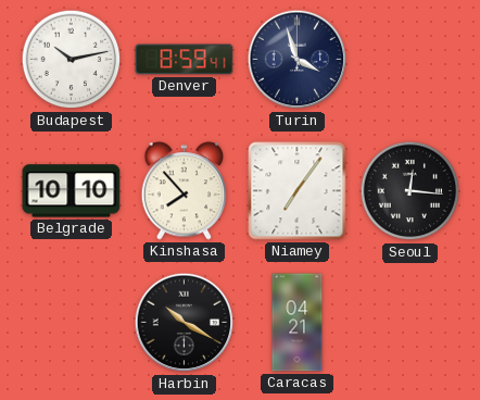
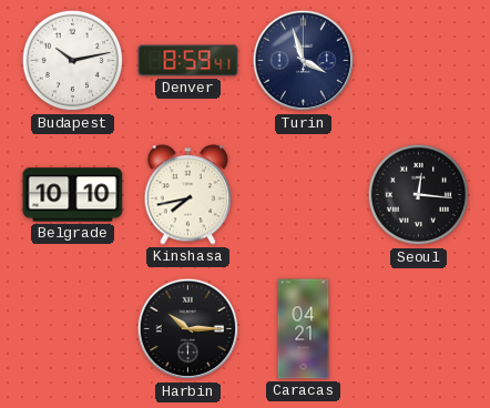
Kinshasa: 7:53 -> 7:43 (188, 195)
Niamey: 7:06 -> none (298, 191)
Harbin: 10:20 -> 10:15 (188, 329)
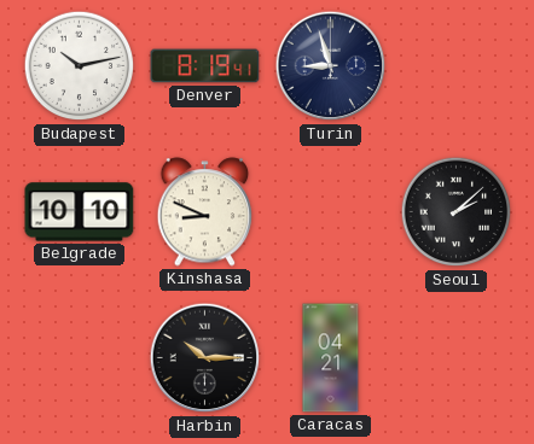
Denver: 8:59 -> 8:19 (205, 66)
Turin: 3:57 -> 8:57 (331, 66)
Kinshasa: 7:43 -> 8:49 (205, 212)
Seoul: 12:16 -> 2:08 (457, 212)
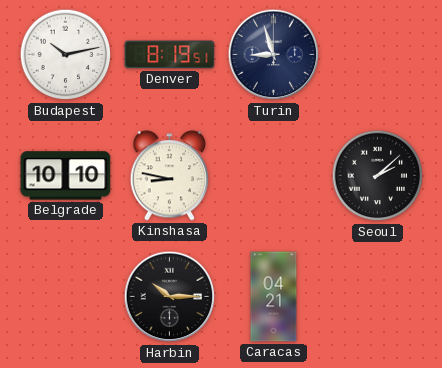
Denver: 8:19:41 -> 8:19:51 (170, 55)
Kinshasa: 8:49 -> 8:47 (170, 176)
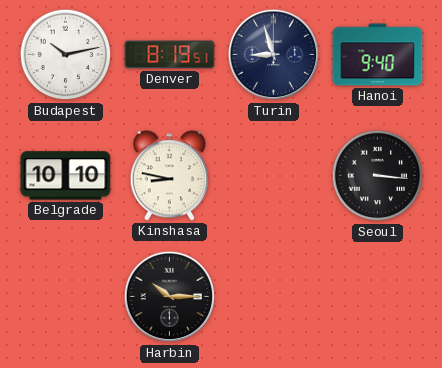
Hanoi: none -> 9:40 (378, 55)
Seoul: 2:08 -> 3:16 (378, 176)
Caracas: 04:21 -> none (274, 297)
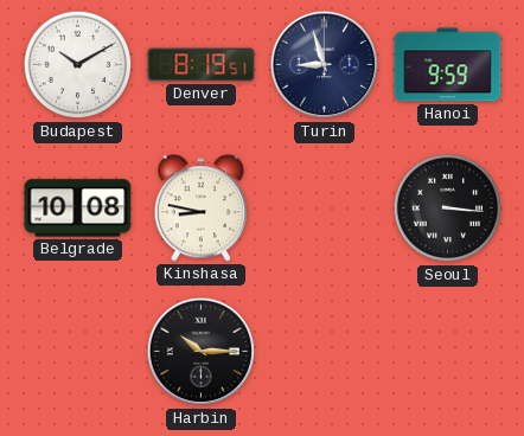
Budapest: 10:13 -> 10:10 (78, 65)
Hanoi: 9:40 -> 9:59 (448, 65)
Belgrade: 10:10 -> 10:08 (78, 209)
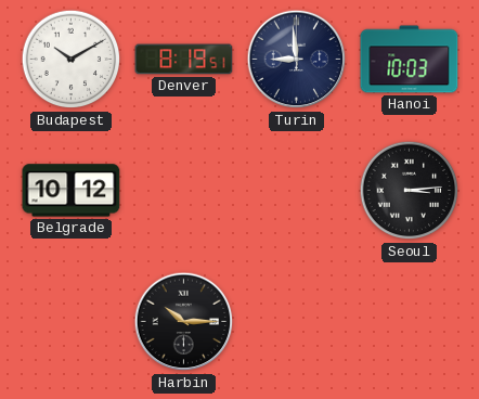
Turin: 8:57 -> 8:59 (297, 60)
Hanoi: 9:59 -> 10:03 (410, 60)
Belgrade: 10:08 -> 10:12 (72, 191)
Kinshasa: 8:47 -> none (202, 209)
Seoul: 3:16 -> 3:14 (410, 191)
